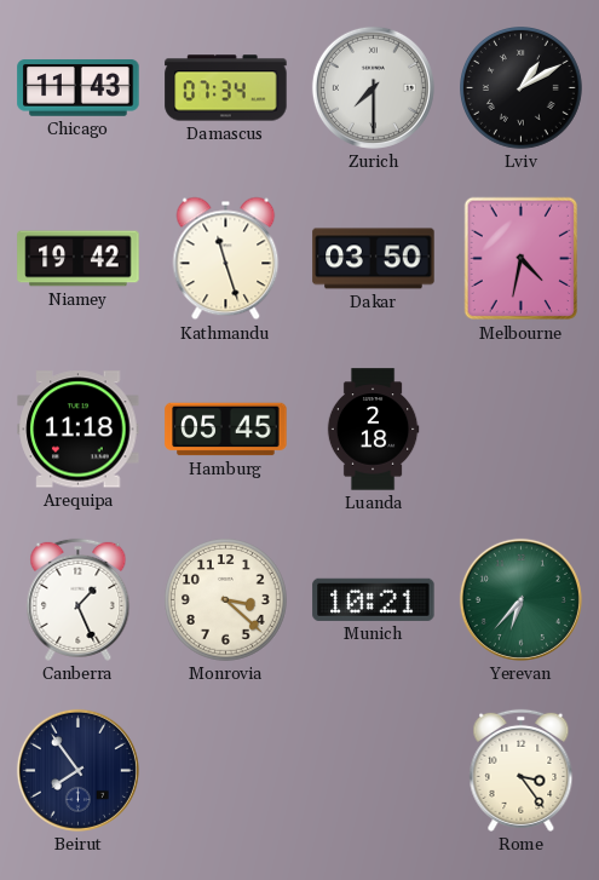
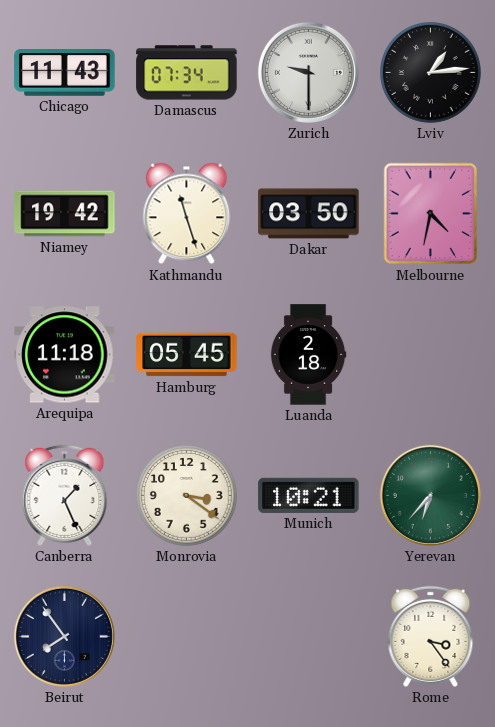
Zurich: 7:30 -> 9:30 (308, 72)
Lviv: 1:10 -> 1:14 (431, 73)
Monrovia: 3:22 -> 3:21 (187, 496)
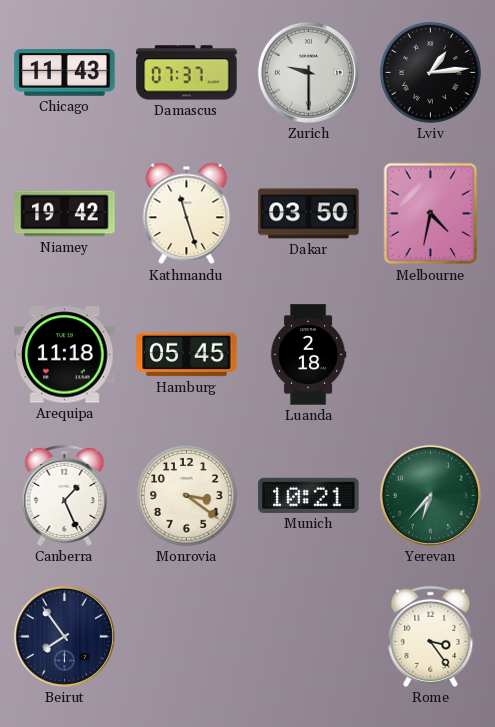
Damascus: 07:34 -> 07:37 (187, 73)
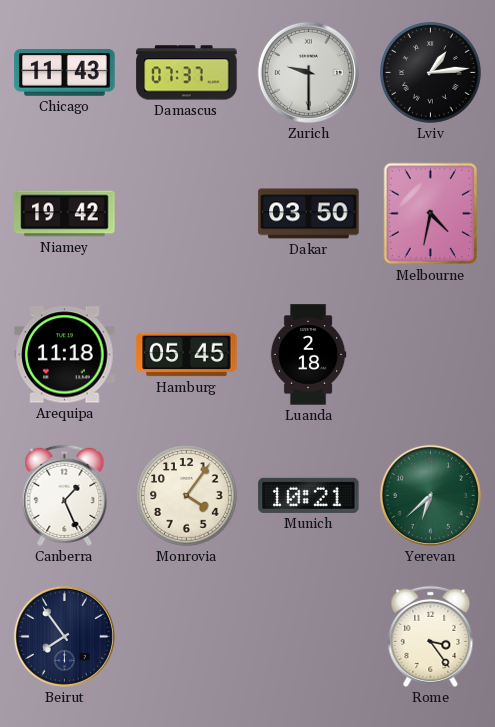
Kathmandu: 11:27 -> none (187, 214)
Monrovia: 3:21 -> 4:06 (187, 496)
Yerevan: 6:37 -> 6:38 (430, 495)
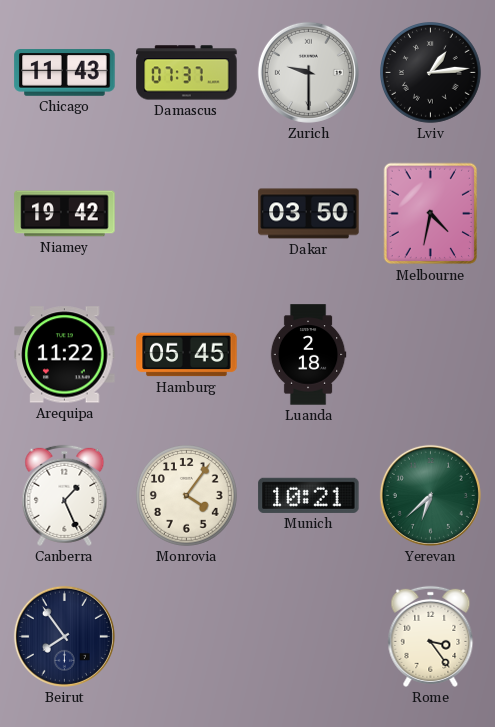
Arequipa: 11:18 -> 11:22 (65, 355)
